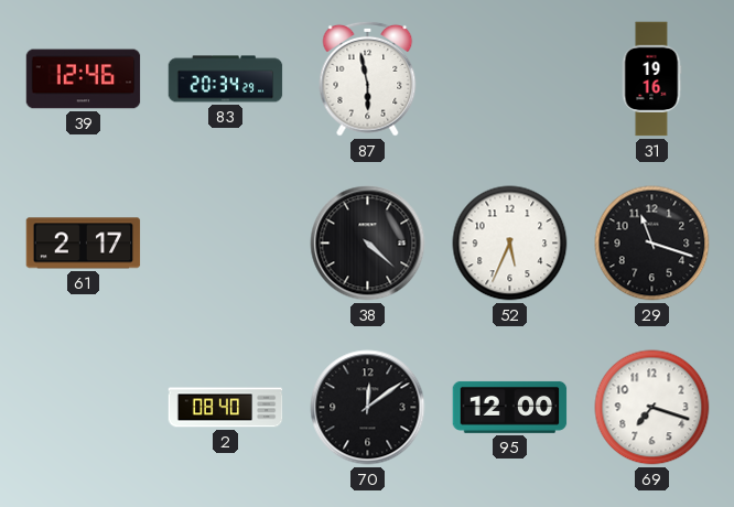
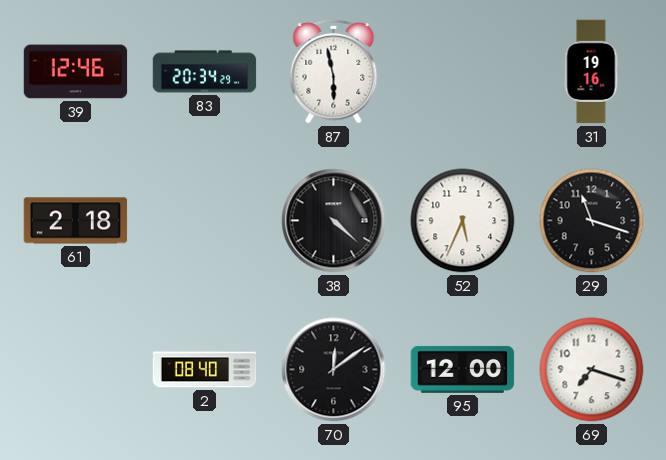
61: 2:17 -> 2:18 (76, 221)
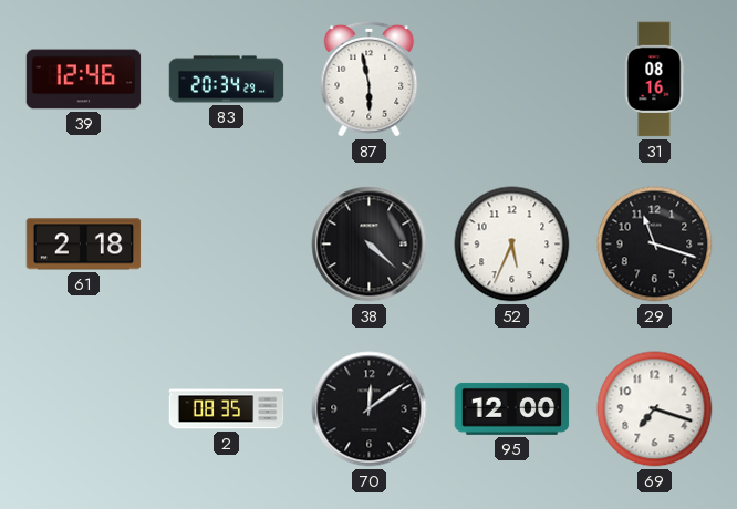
31: 19:16 -> 08:16 (654, 80)
2: 08:40 -> 08:35 (227, 409)
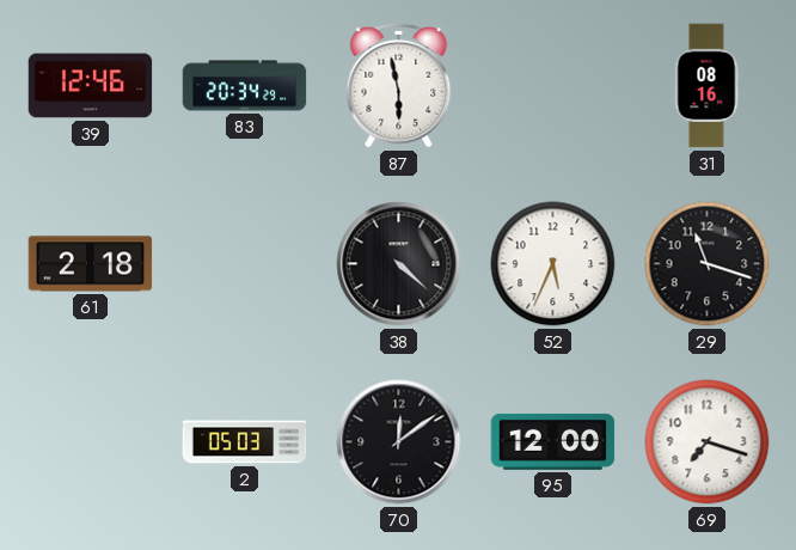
2: 08:35 -> 05:03 (245, 442)
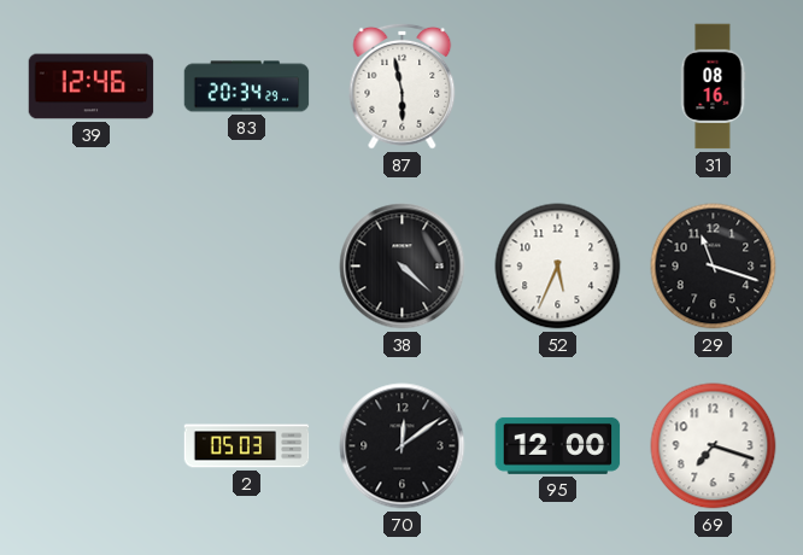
61: 2:18 -> none (91, 264)
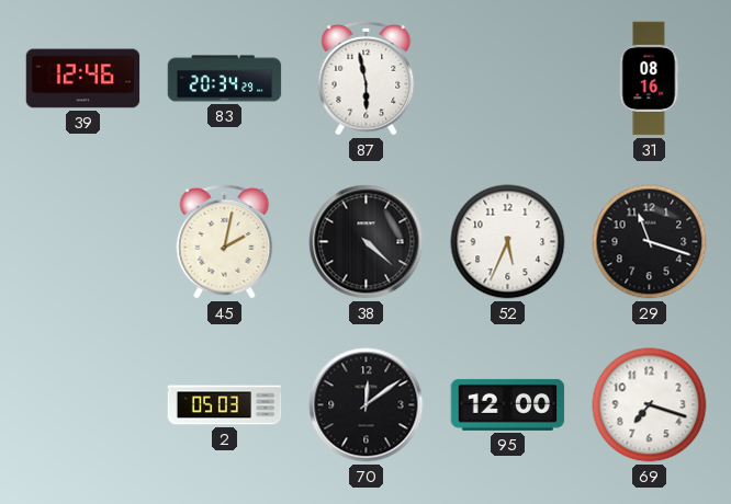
45: none -> 2:02 (225, 241)
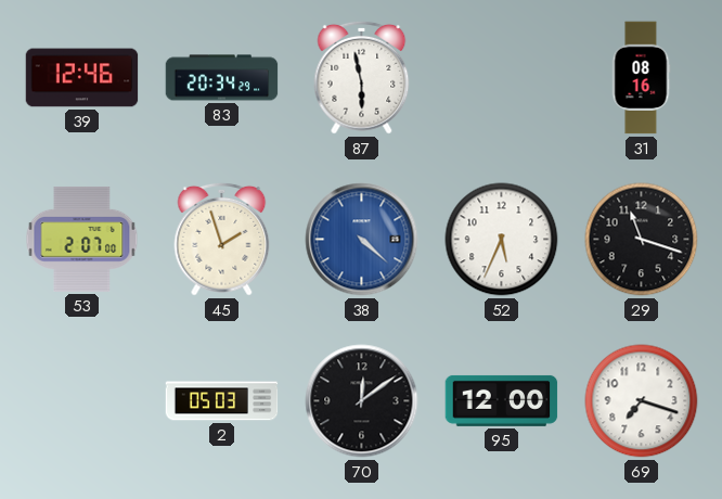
53: none -> 2:07 (82, 239)
45: 2:02 -> 1:57 (222, 239)
38 dial: black -> blue (362, 240)
